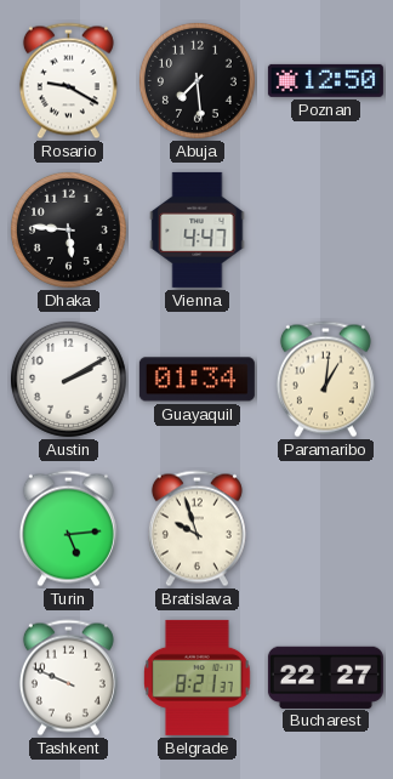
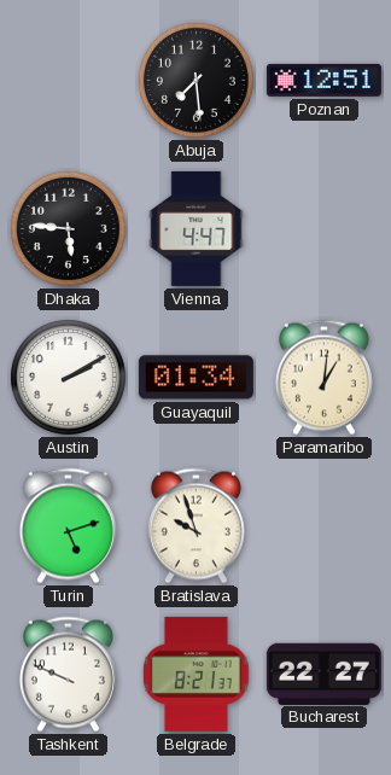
Rosario: 9:20 -> none (68, 81)
Poznan: 12:50 -> 12:51 (323, 80)
Turin: 5:14 -> 5:12 (68, 526)
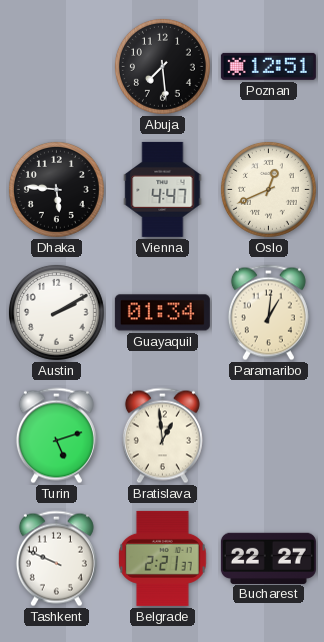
Oslo: none -> 12:41 (268, 189)
Bratislava: 9:57 -> 12:59 (162, 436)
Belgrade: 8:21 -> 2:21 (163, 558)
